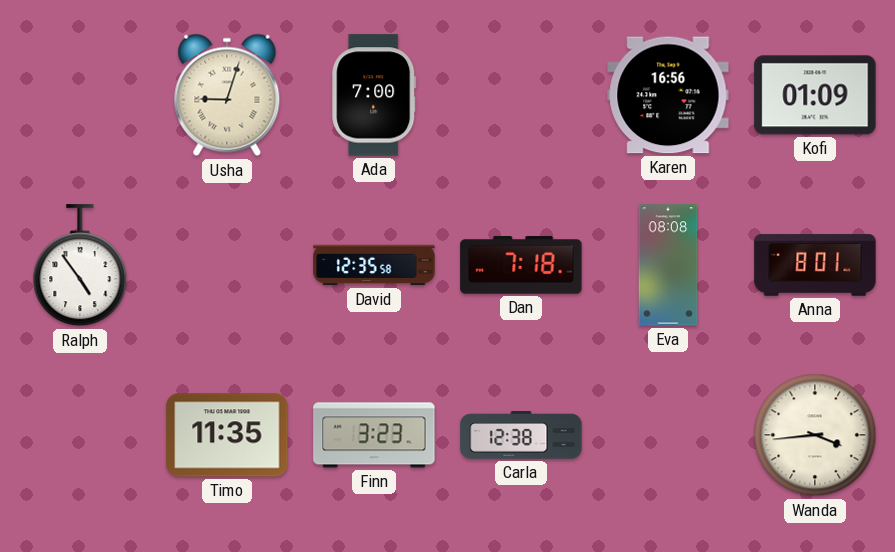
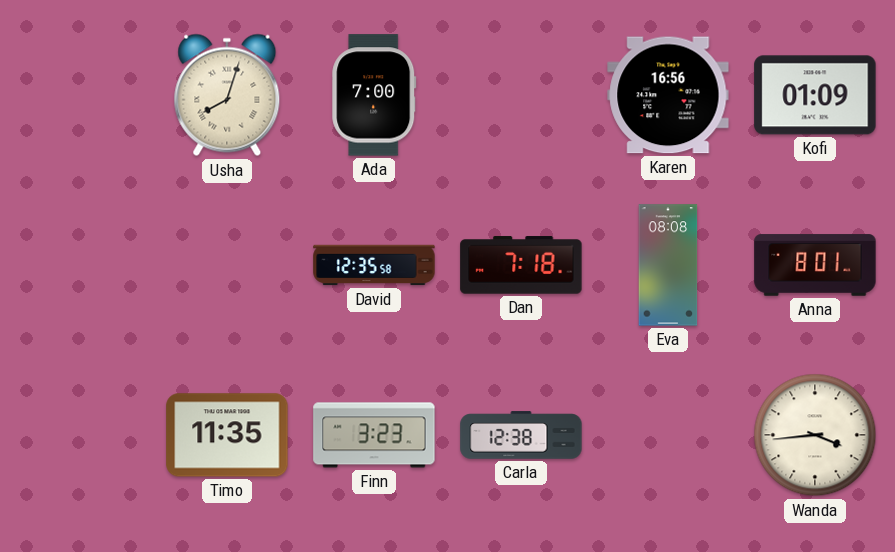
Usha: 9:03 -> 8:03 (227, 95)
Ralph: 4:54 -> none (80, 266)
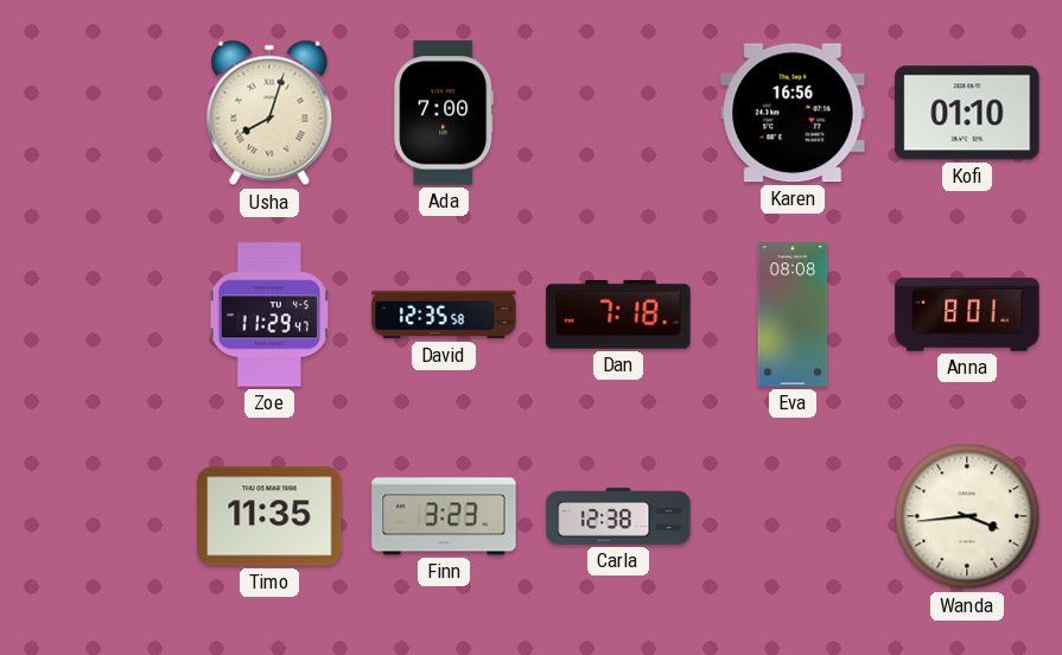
Kofi: 01:09 -> 01:10 (967, 113)
Zoe: none -> 11:29 (269, 314)
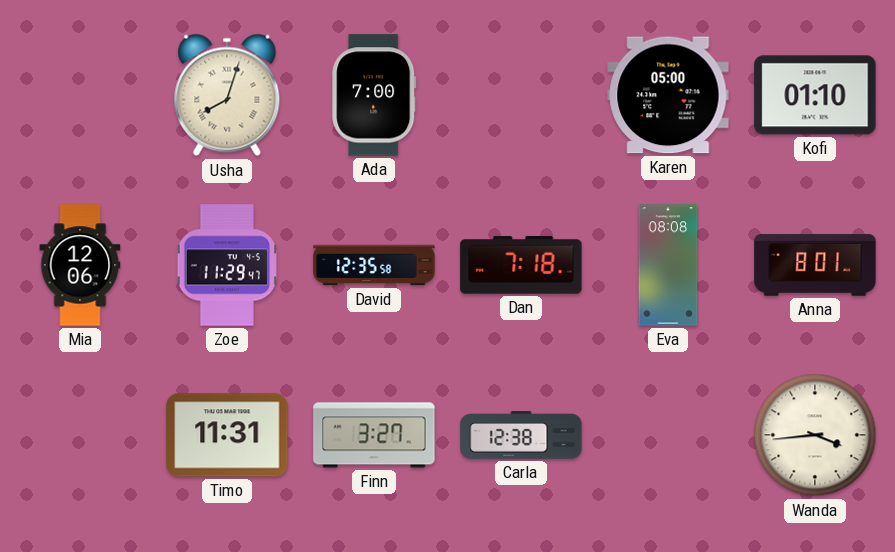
Karen: 16:56 -> 05:00 (668, 95)
Mia: none -> 12:06 (80, 265)
Timo: 11:35 -> 11:31 (227, 435)
Finn: 3:23 -> 3:27 (374, 435)
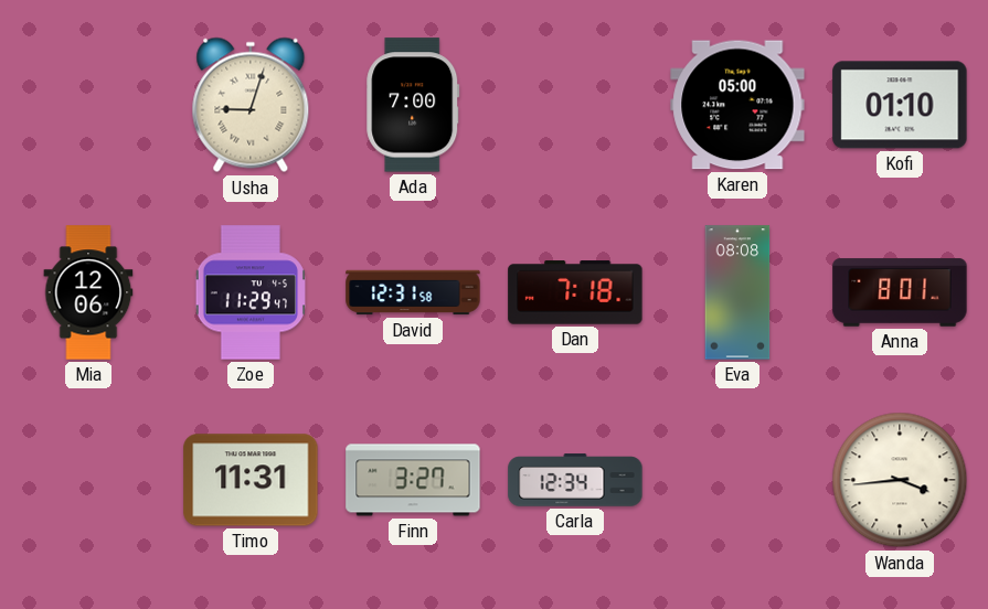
Usha: 8:03 -> 9:03 (251, 105)
David: 12:35 -> 12:31 (413, 292)
Carla: 12:38 -> 12:34 (575, 480)
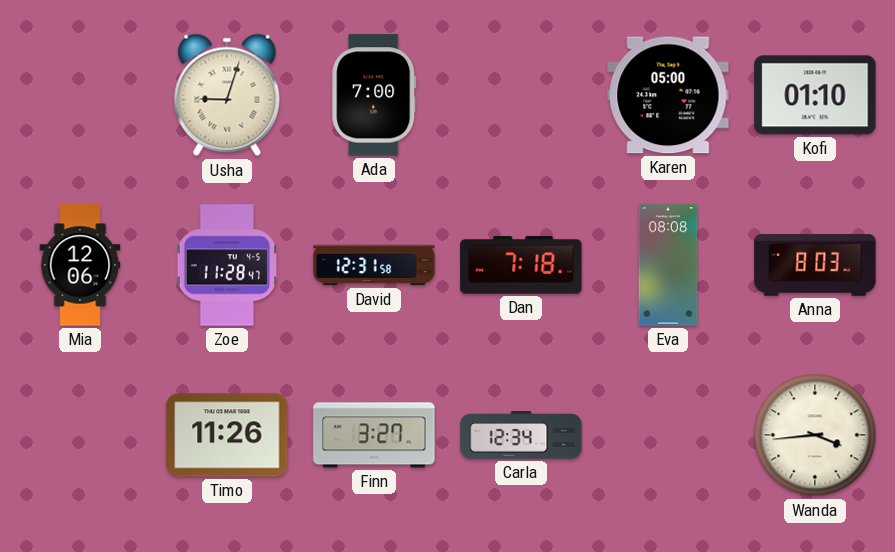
Zoe: 11:29 -> 11:28 (227, 265)
Anna: 8:01 -> 8:03 (815, 265)
Timo: 11:31 -> 11:26 (227, 435)
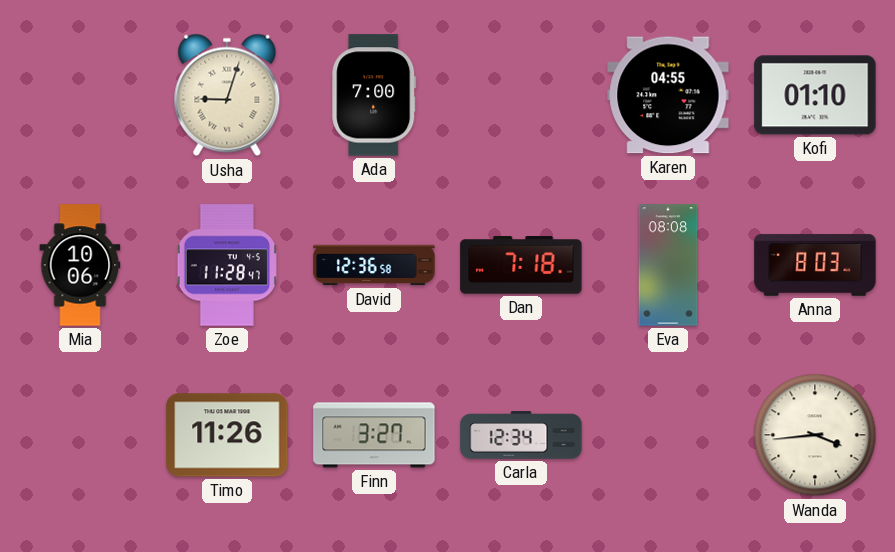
Karen: 05:00 -> 04:55 (668, 95)
Mia: 12:06 -> 10:06 (80, 265)
David: 12:31 -> 12:36 (374, 265)
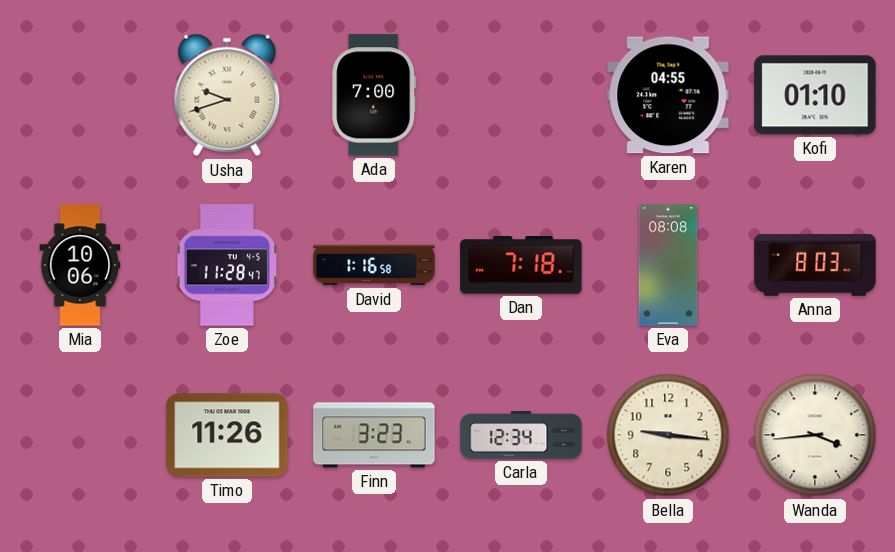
Usha: 9:03 -> 9:42 (227, 95)
David: 12:36 -> 1:16 (374, 265)
Finn: 3:27 -> 3:23 (374, 435)
Bella: none -> 9:16 (668, 435)
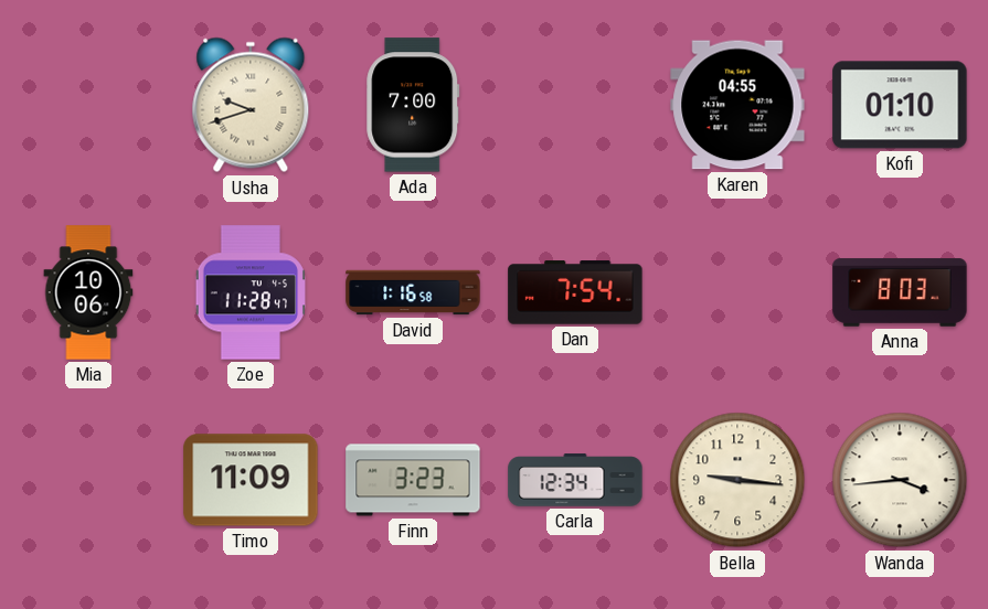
Dan: 7:18 -> 7:54 (575, 292)
Eva: 08:08 -> none (668, 265)
Timo: 11:26 -> 11:09 (251, 480)
